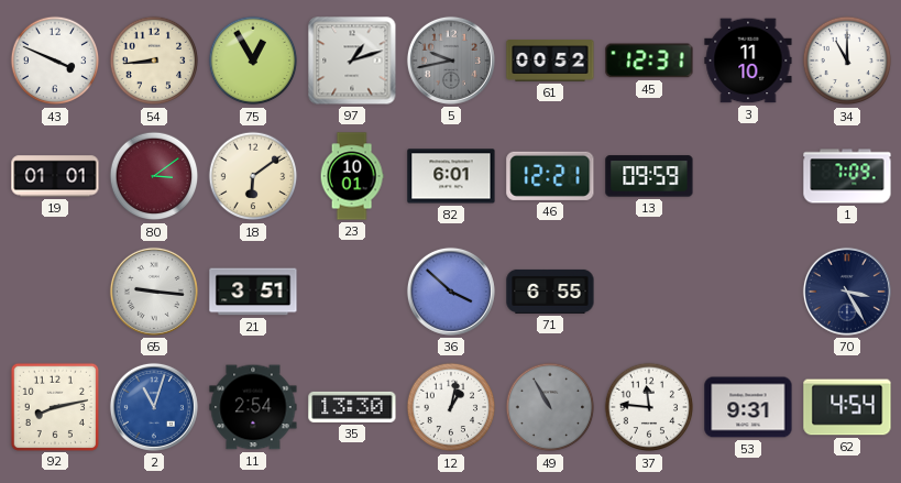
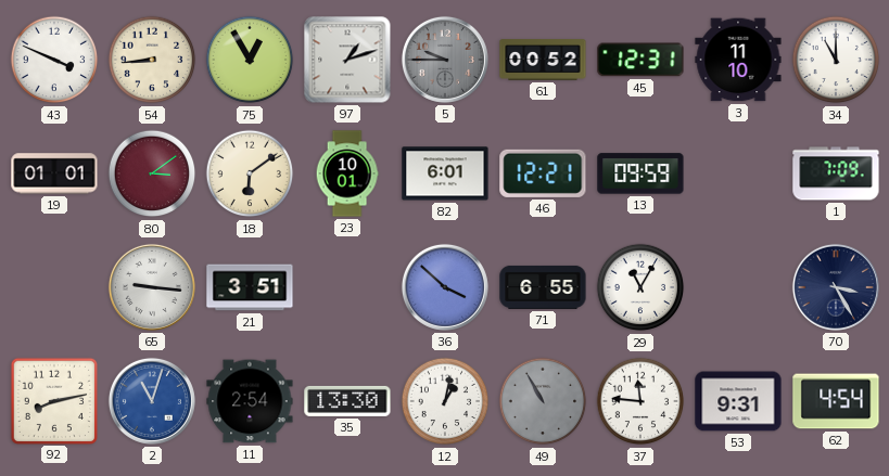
5: 9:43 -> 9:45 (445, 60)
29: none -> 11:05 (640, 287)
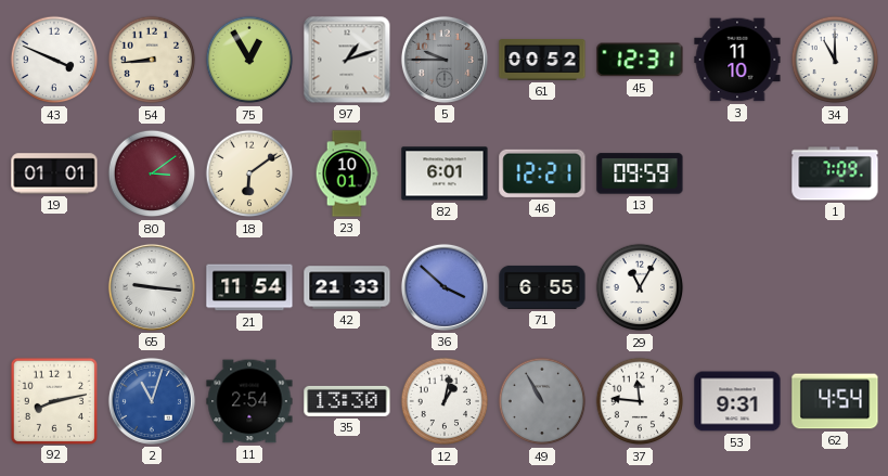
21: 3:51 -> 11:54 (249, 287)
42: none -> 21:33 (347, 287)
70: 3:25 -> none (836, 287)
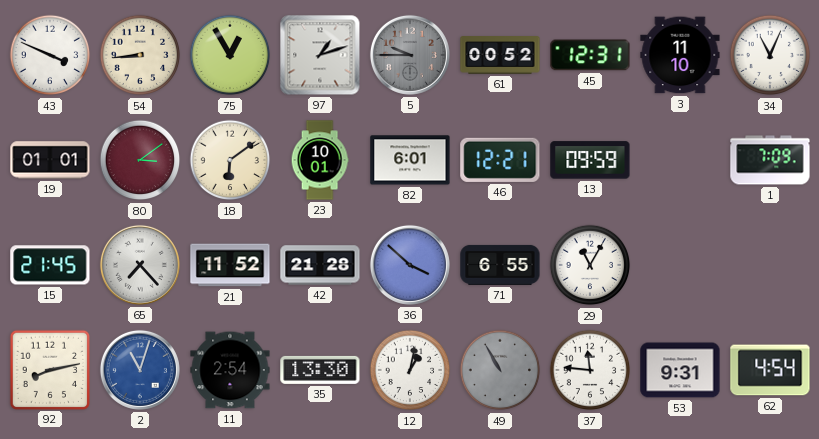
34: 11:00 -> 11:04 (770, 55)
15: none -> 21:45 (50, 265)
65: 9:16 -> 7:23 (140, 265)
21: 11:54 -> 11:52 (230, 265)
42: 21:33 -> 21:28 (320, 265)
